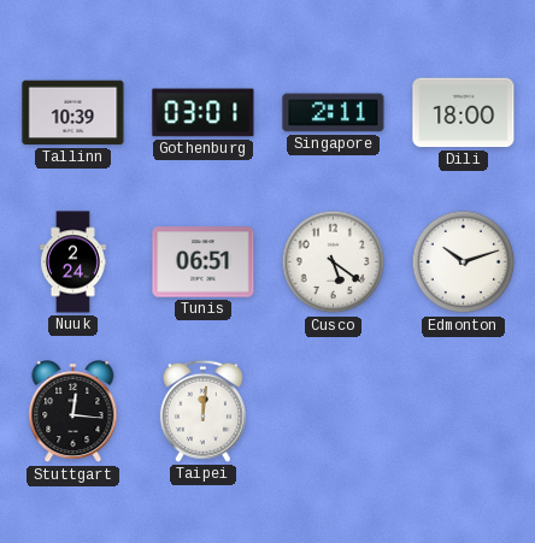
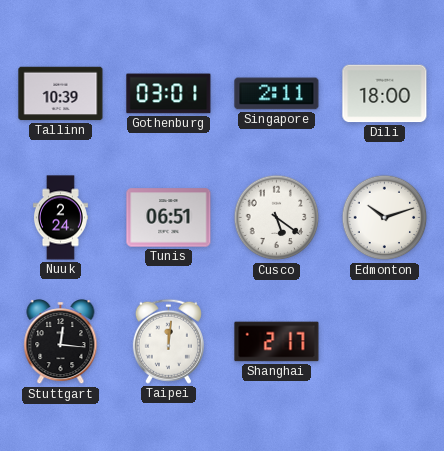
Shanghai: none -> 2:17 (277, 342)
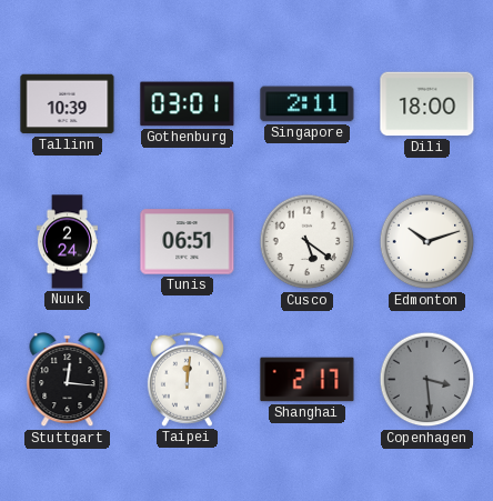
Copenhagen: none -> 3:29 (427, 380)
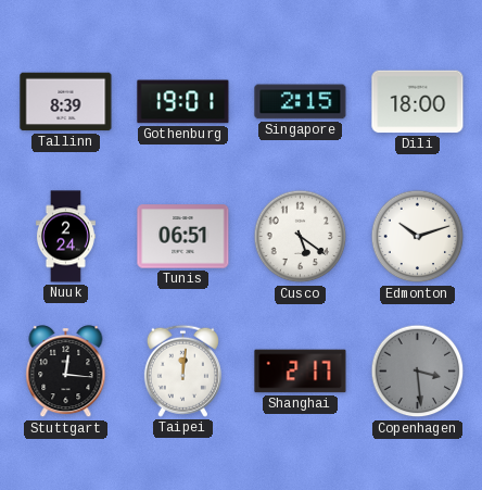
Tallinn: 10:39 -> 8:39 (66, 102)
Gothenburg: 03:01 -> 19:01 (183, 102)
Singapore: 2:11 -> 2:15 (301, 102)
